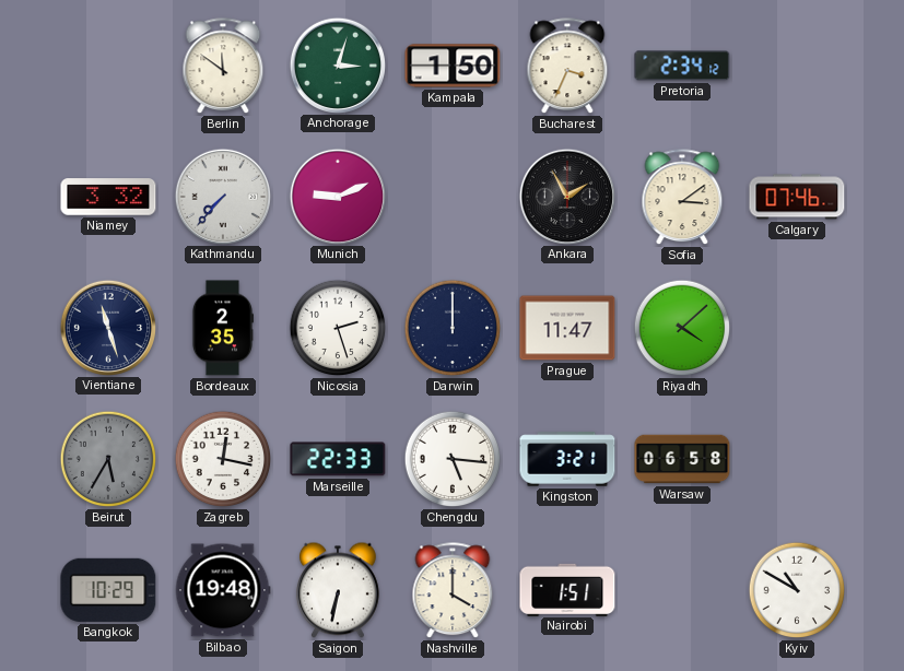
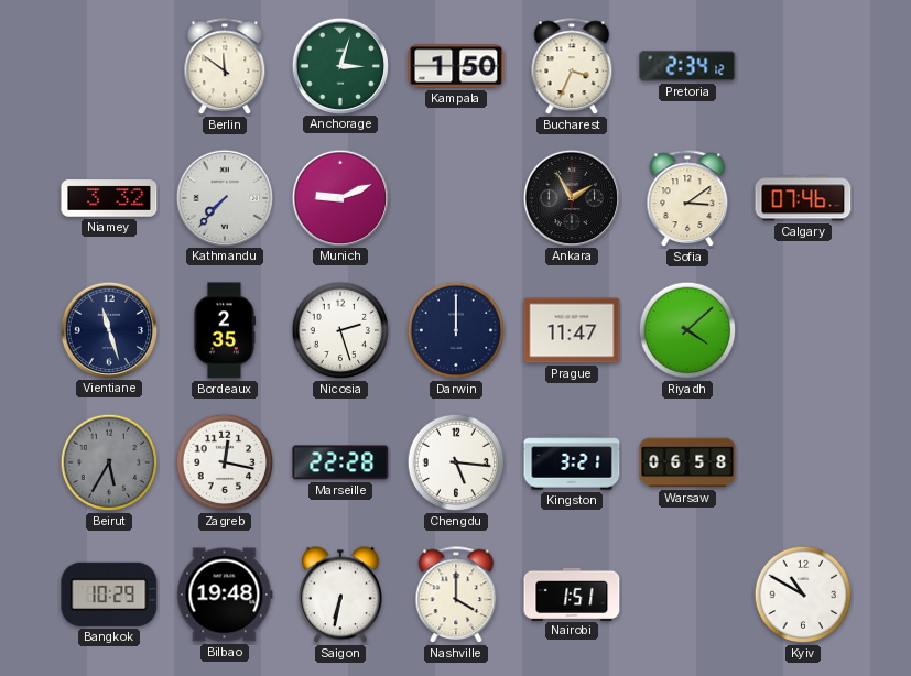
Marseille: 22:33 -> 22:28 (340, 462)
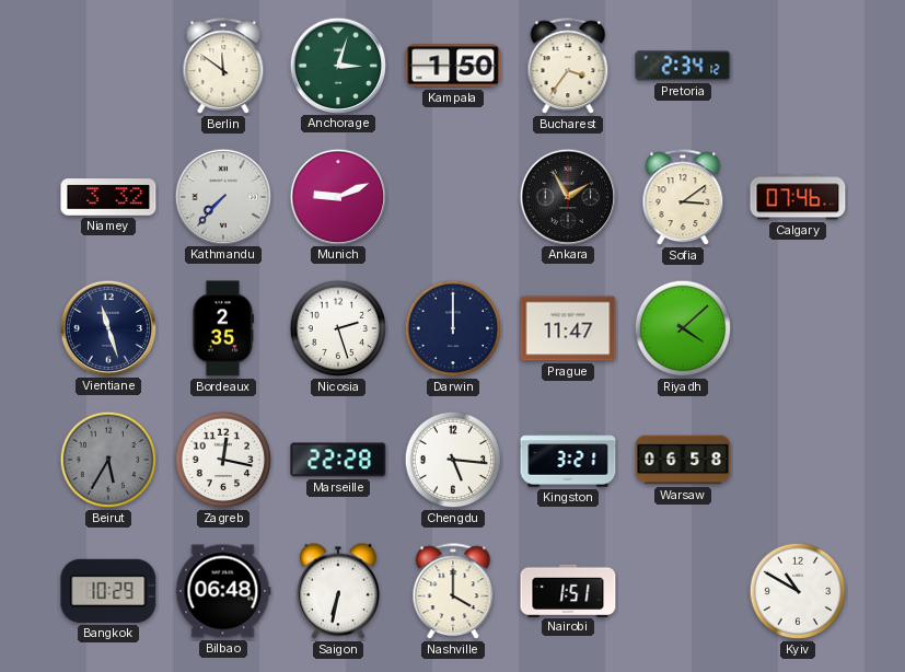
Bucharest: 3:34 -> 3:36 (568, 67)
Bilbao: 19:48 -> 06:48 (223, 591)
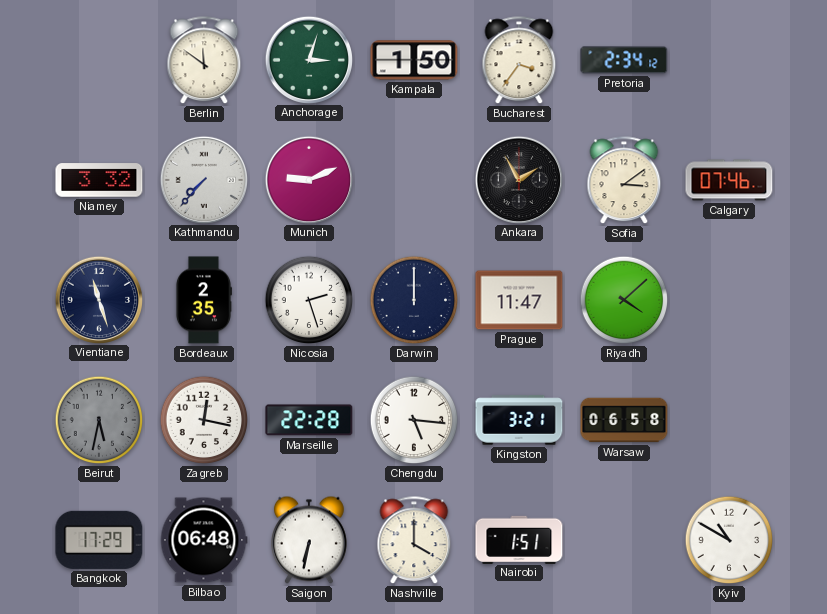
Beirut: 5:35 -> 5:32 (99, 420)
Bangkok: 10:29 -> 17:29 (99, 540)
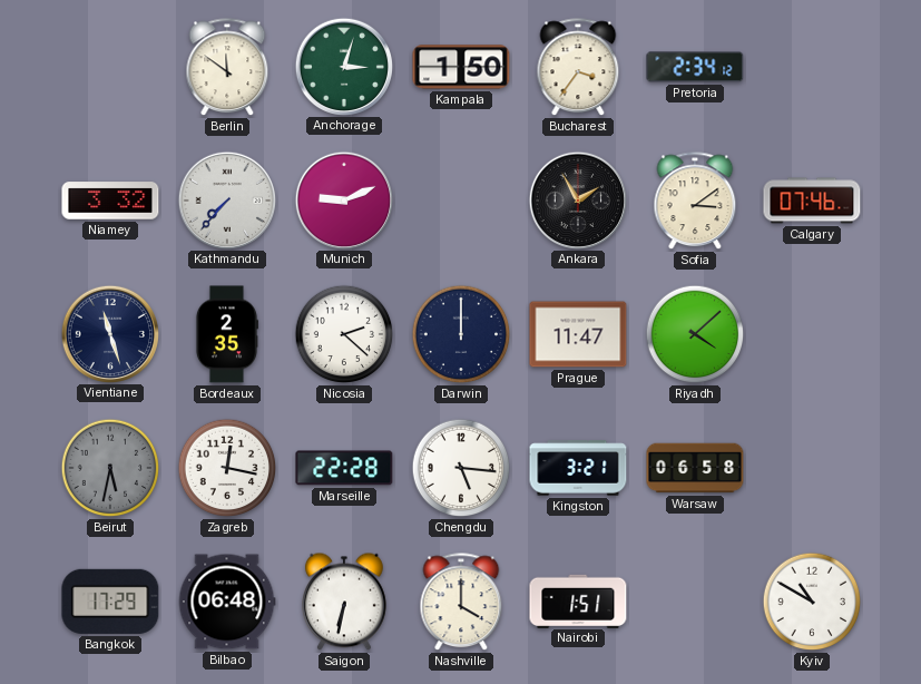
Nicosia: 2:27 -> 2:22 (344, 334)
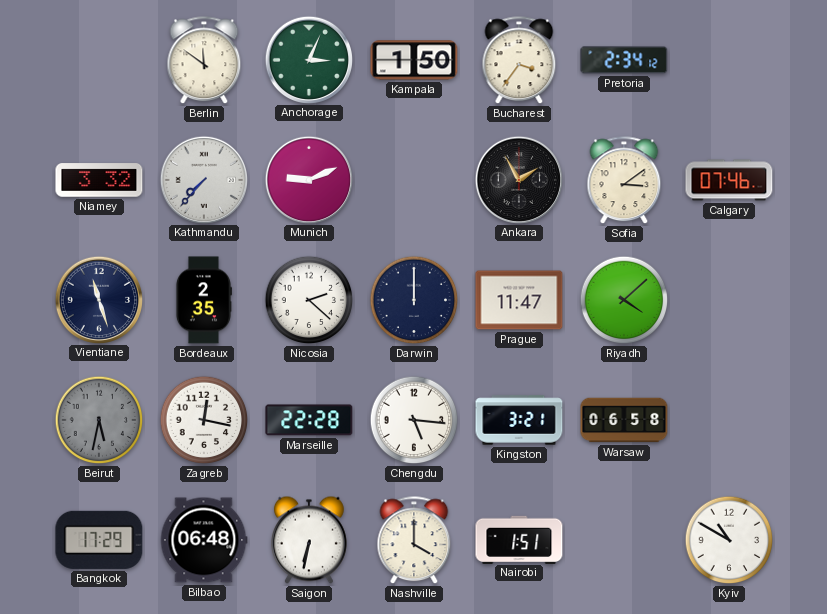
Anchorage: 3:03 -> 3:04 (308, 59)
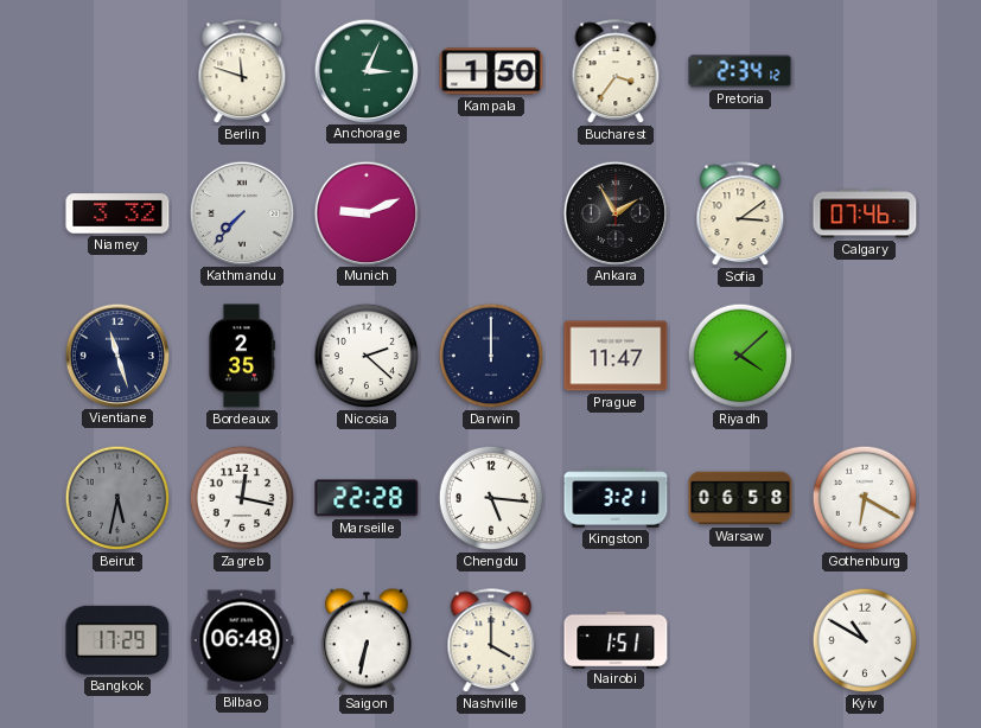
Berlin: 11:51 -> 11:48 (242, 72)
Gothenburg: none -> 6:20 (865, 498)
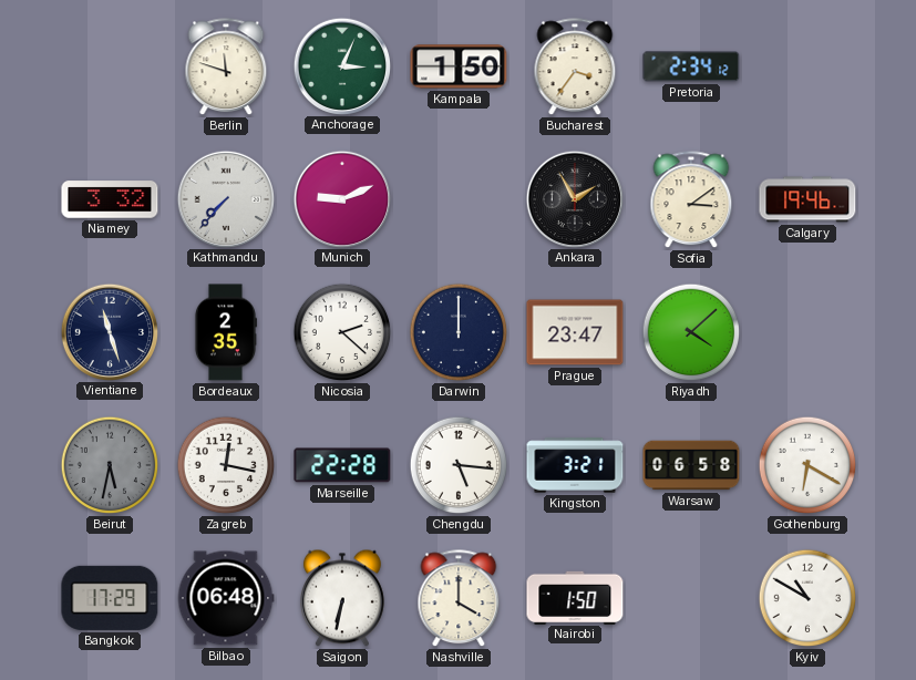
Calgary: 07:46 -> 19:46 (807, 199)
Prague: 11:47 -> 23:47 (575, 332)
Nairobi: 1:51 -> 1:50 (575, 597)
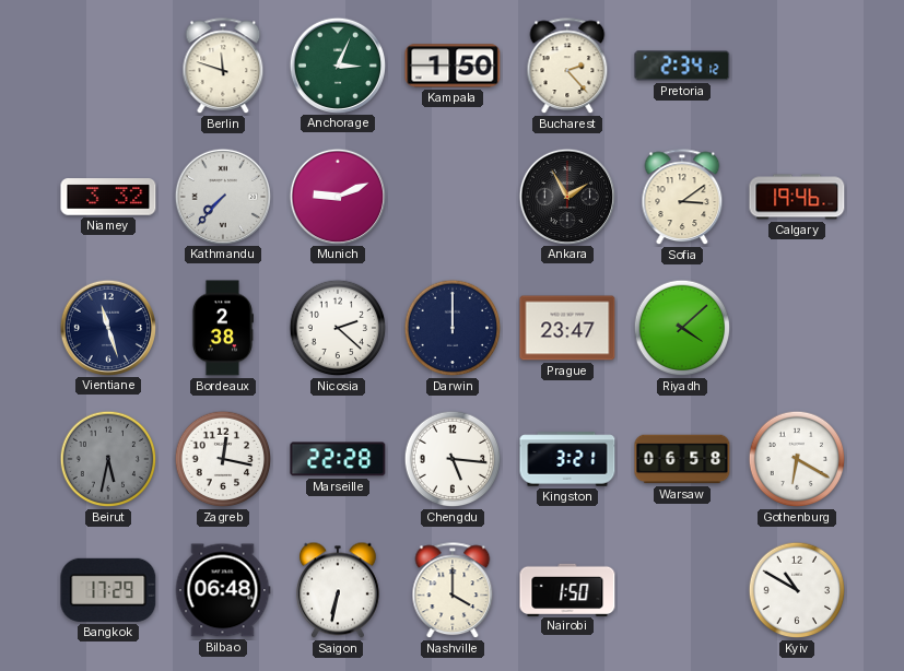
Bucharest: 3:36 -> 2:23 (567, 67)
Bordeaux: 2:35 -> 2:38 (222, 328)
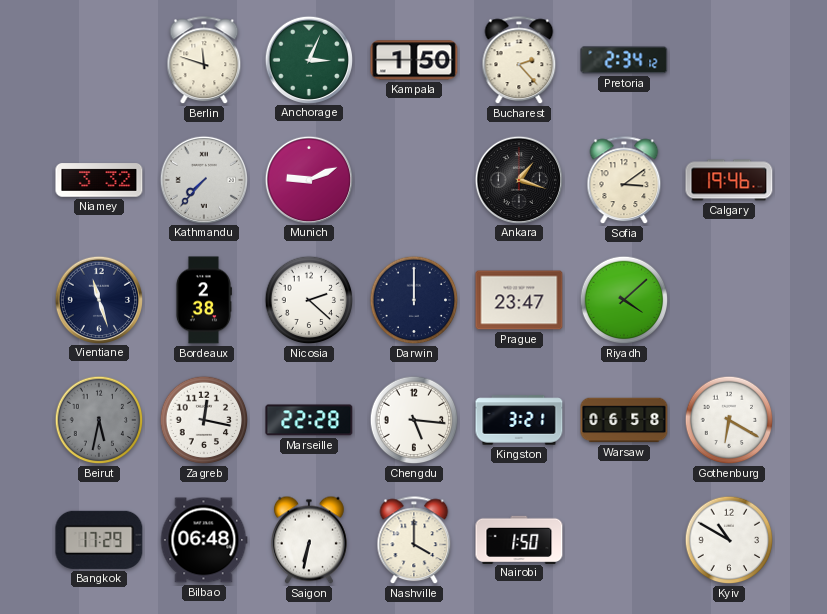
Ankara: 1:55 -> 1:18 (518, 179)
